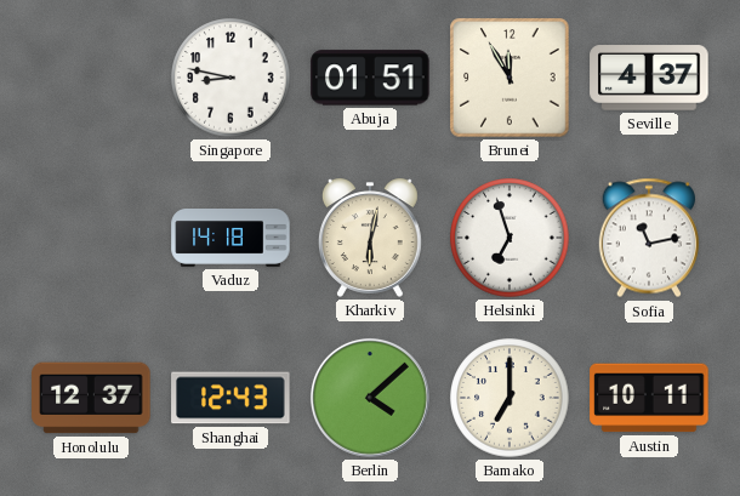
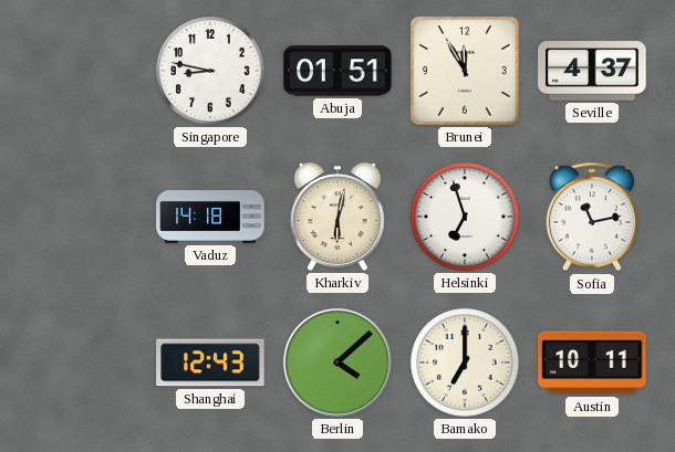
Honolulu: 12:37 -> none (91, 398)
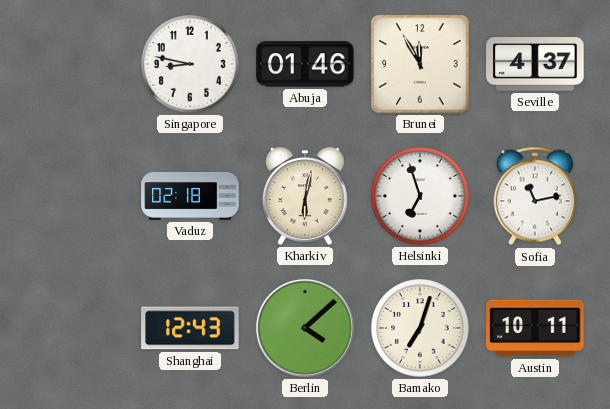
Abuja: 01:51 -> 01:46 (305, 64)
Vaduz: 14:18 -> 02:18 (190, 197)
Bamako: 7:00 -> 7:03 (420, 328)
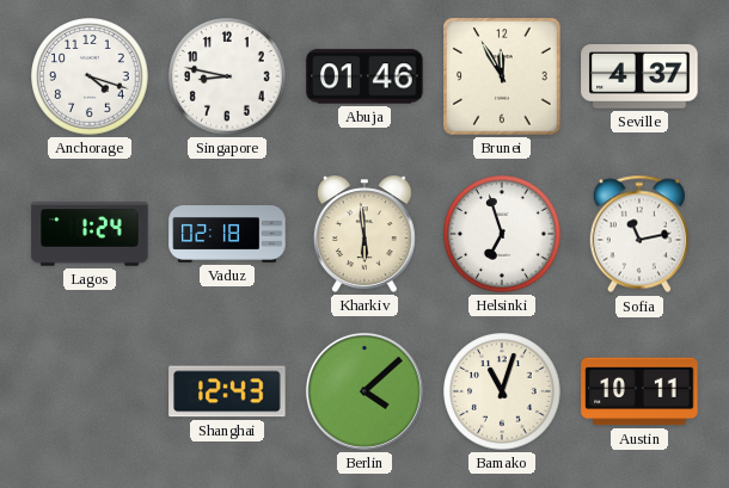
Anchorage: none -> 4:18 (90, 76)
Lagos: none -> 1:24 (90, 234)
Kharkiv: 6:02 -> 5:59 (364, 234)
Bamako: 7:03 -> 11:03 (502, 391)
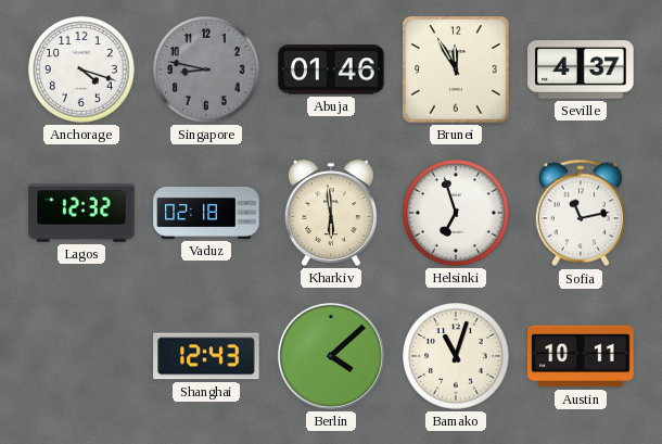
Singapore dial: white -> grey (206, 69)
Lagos: 1:24 -> 12:32 (81, 213)
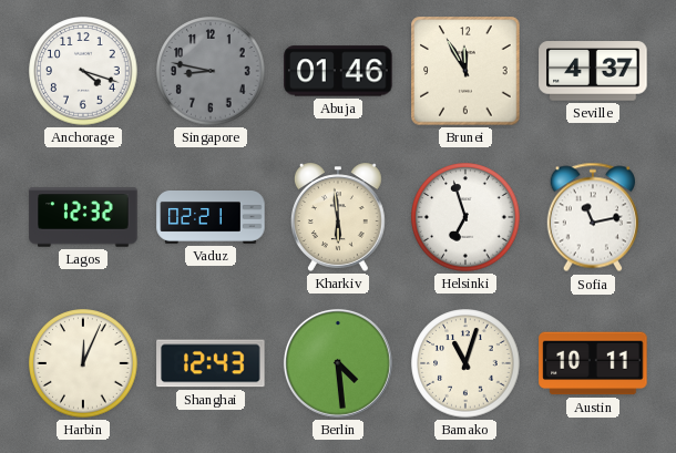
Vaduz: 02:18 -> 02:21 (211, 218)
Harbin: none -> 12:04 (83, 363)
Berlin: 4:08 -> 4:29 (338, 363)
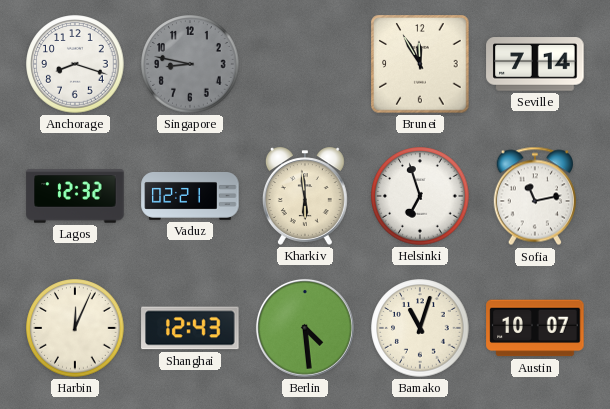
Anchorage: 4:18 -> 8:18 (75, 64)
Abuja: 01:46 -> none (338, 71)
Seville: 4:37 -> 7:14 (535, 64)
Austin: 10:11 -> 10:07 (535, 328)
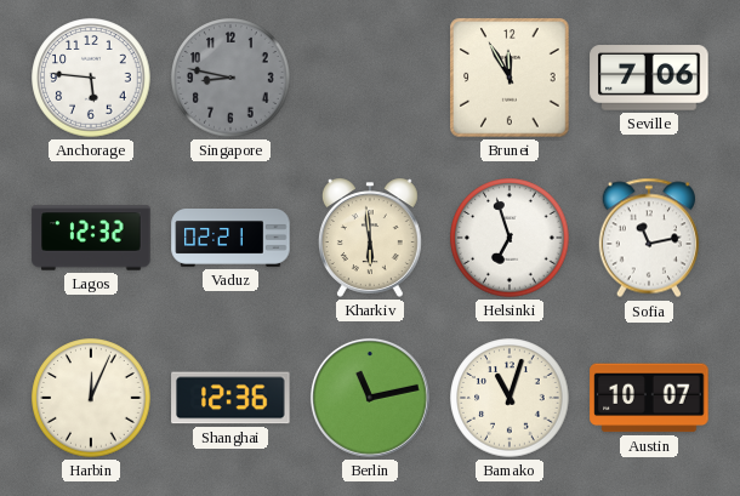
Anchorage: 8:18 -> 5:46 (91, 78)
Seville: 7:14 -> 7:06 (649, 78)
Shanghai: 12:43 -> 12:36 (230, 398)
Berlin: 4:29 -> 11:13 (370, 398)
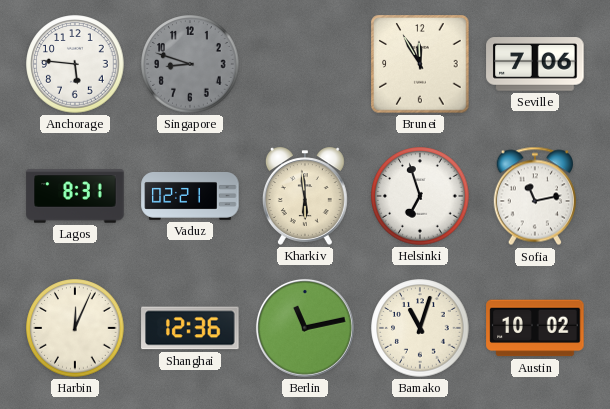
Singapore: 8:47 -> 8:48 (190, 64)
Lagos: 12:32 -> 8:31 (75, 196)
Austin: 10:07 -> 10:02 (535, 328)
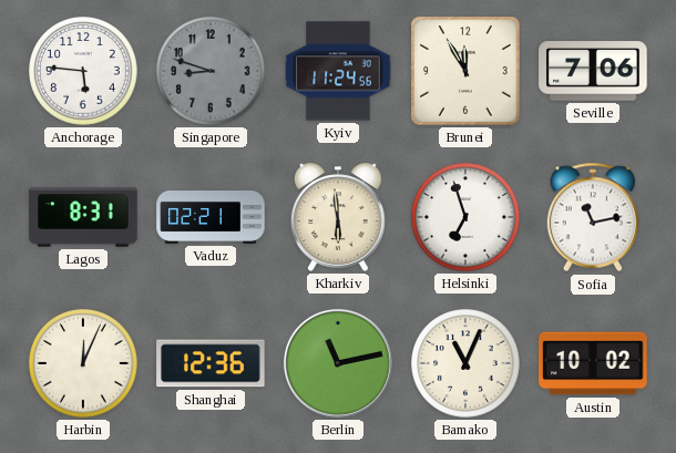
Kyiv: none -> 11:24 (338, 71)
Bamako: 11:03 -> 11:04 (465, 363)
